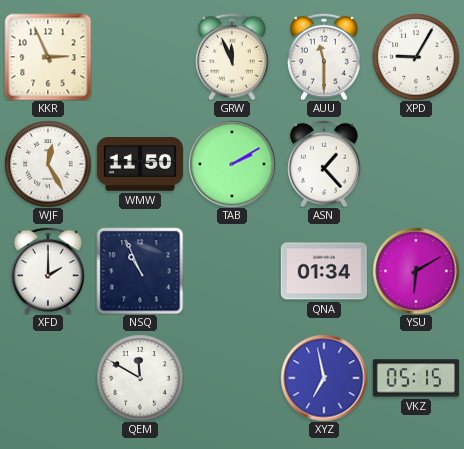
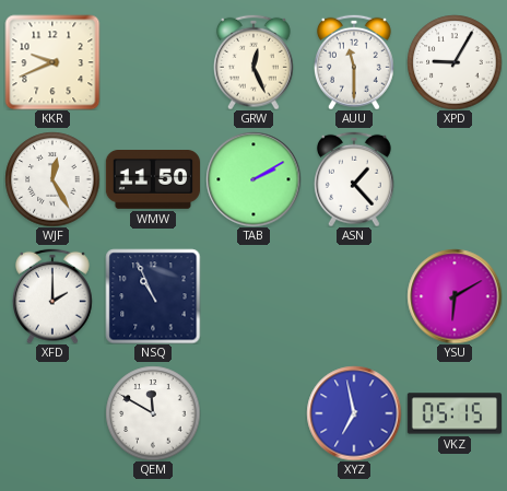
KKR: 2:56 -> 9:41 (52, 62)
GRW: 11:56 -> 12:26 (253, 62)
QNA: 01:34 -> none (323, 271)
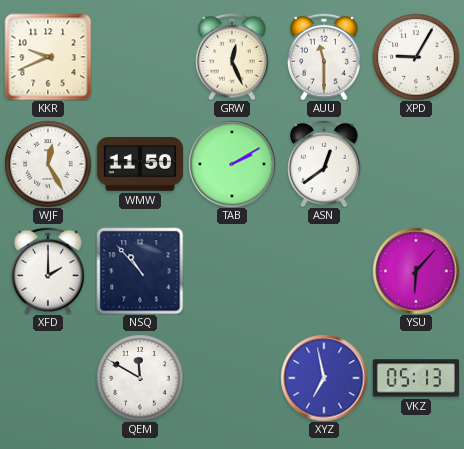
ASN: 1:23 -> 12:39 (324, 164)
NSQ: 10:56 -> 10:53 (140, 271)
YSU: 6:10 -> 6:07 (416, 271)
VKZ: 05:15 -> 05:13 (415, 378)
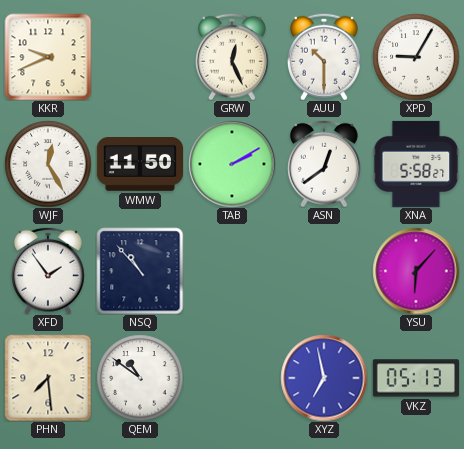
AUU: 11:30 -> 10:30 (324, 57)
XNA: none -> 5:58 (416, 164)
XFD: 2:00 -> 1:54 (48, 271)
PHN: none -> 7:29 (48, 378)
QEM: 11:50 -> 10:51 (140, 378)
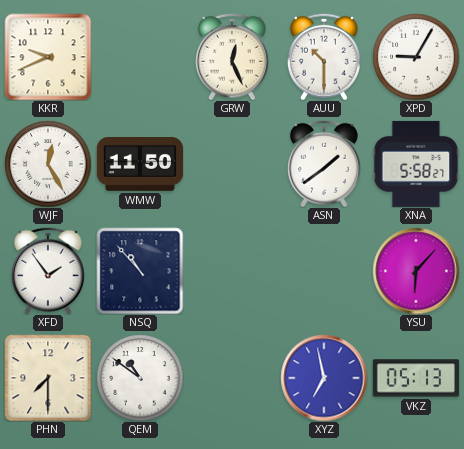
TAB: 2:10 -> none (232, 164)
ASN: 12:39 -> 1:39 (324, 164)
PHN: 7:29 -> 7:30 (48, 378)
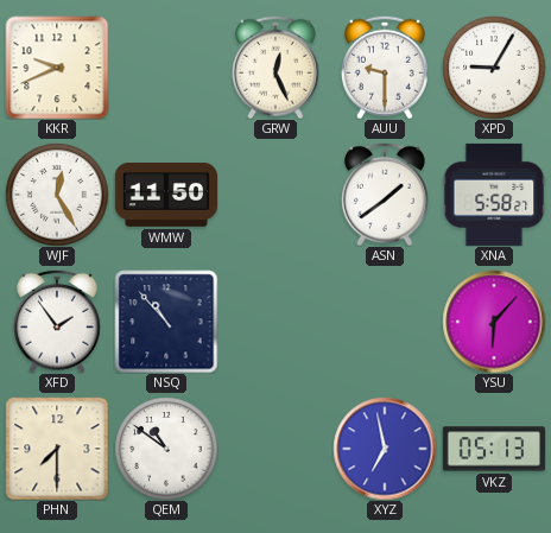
AUU: 10:30 -> 9:30 (385, 68)
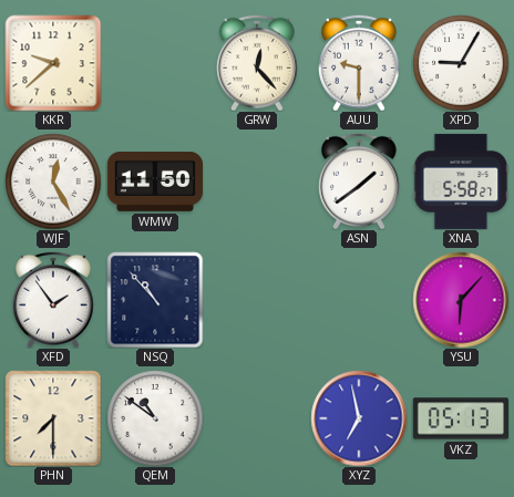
KKR: 9:41 -> 9:38 (53, 63)
GRW: 12:26 -> 12:23 (257, 63)
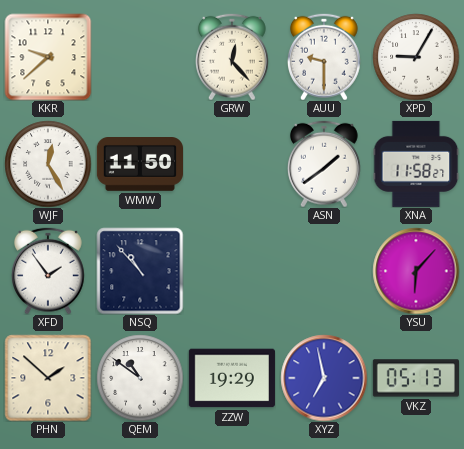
XNA: 5:58 -> 11:58 (416, 164)
PHN: 7:30 -> 1:52 (48, 378)
ZZW: none -> 19:29 (232, 378)
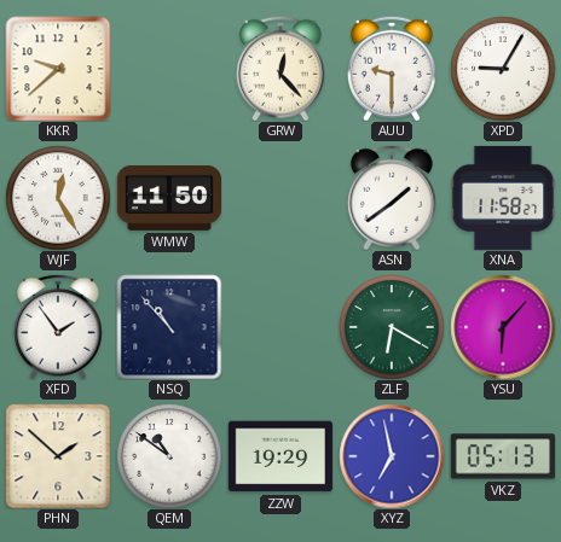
ZLF: none -> 6:20 (392, 327)
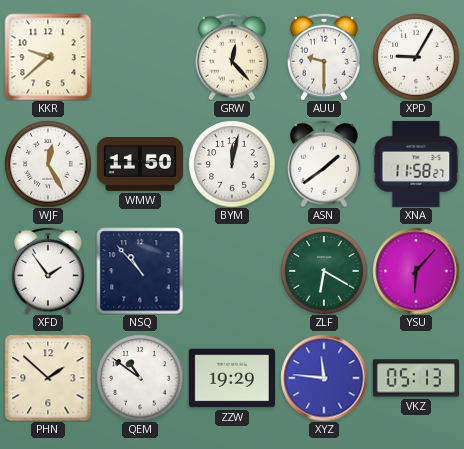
BYM: none -> 12:02 (232, 164)
XYZ: 6:58 -> 11:46 (324, 378)
